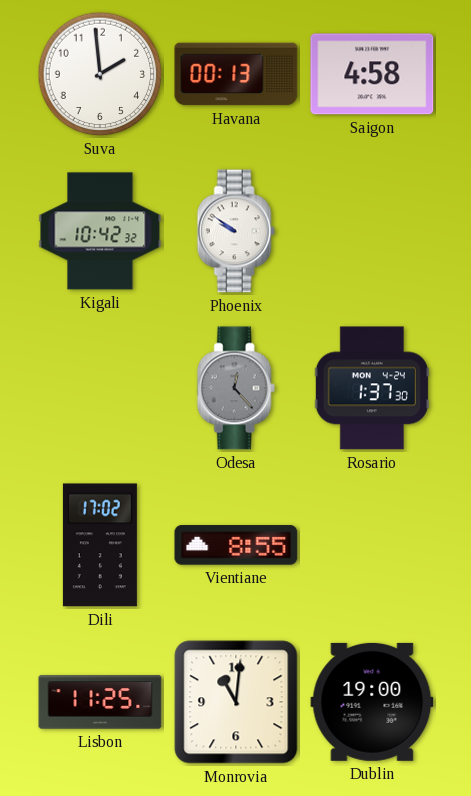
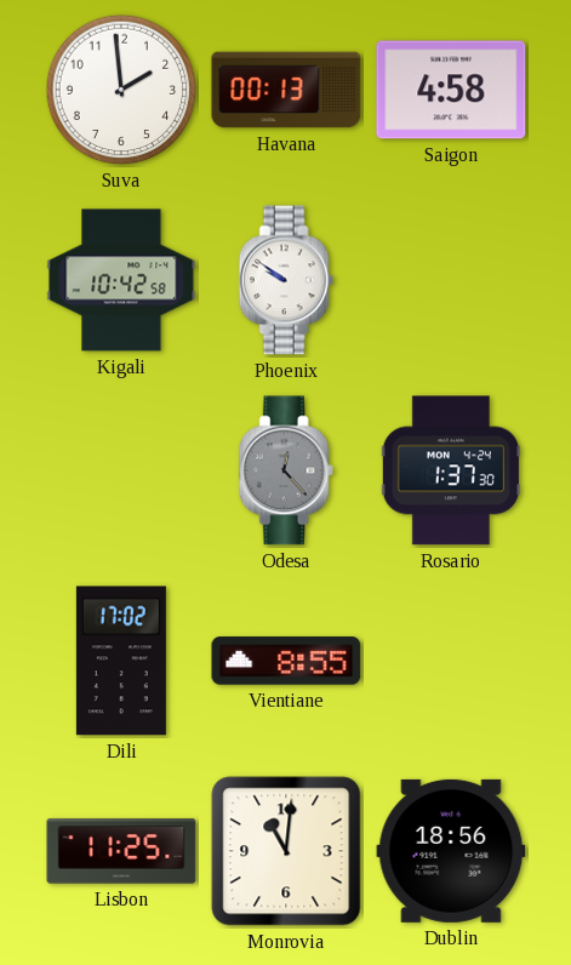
Kigali: 10:42:32 -> 10:42:58 (121, 280)
Dublin: 19:00 -> 18:56 (451, 851)
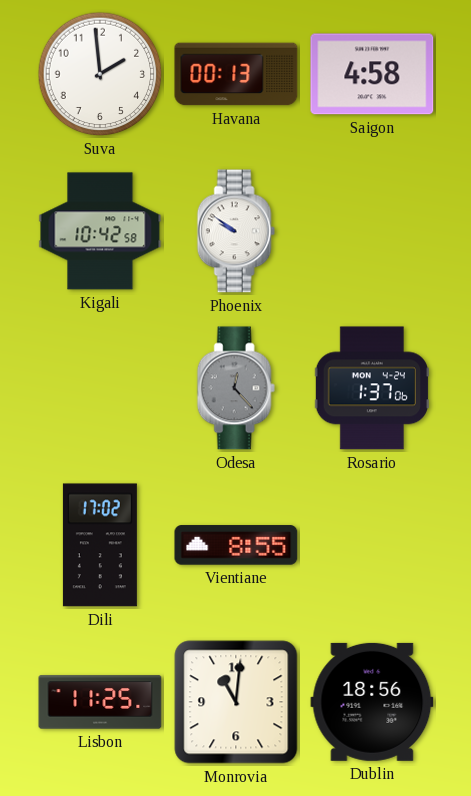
Rosario: 1:37:30 -> 1:37:06 (372, 388)
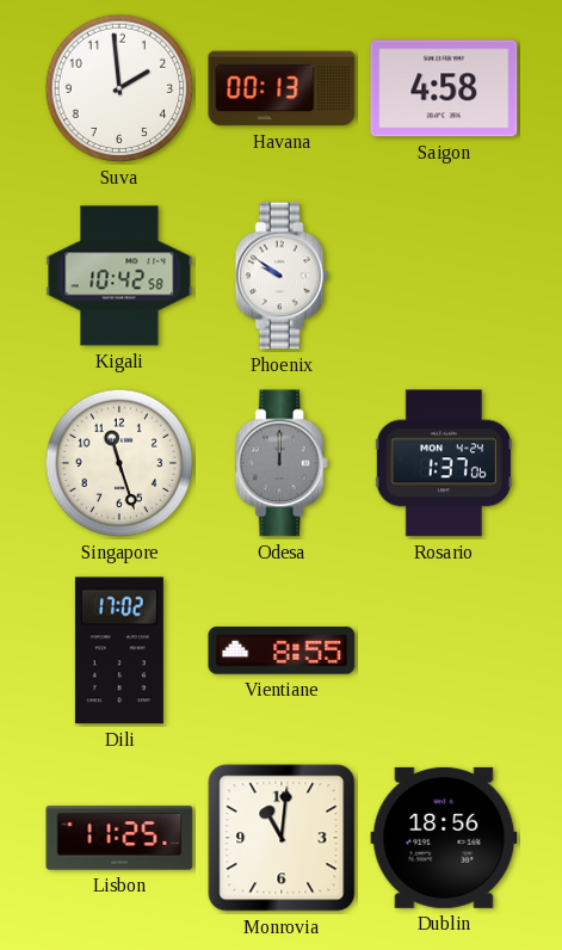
Singapore: none -> 11:27 (119, 463)
Odesa: 12:23 -> 12:00 (282, 463)
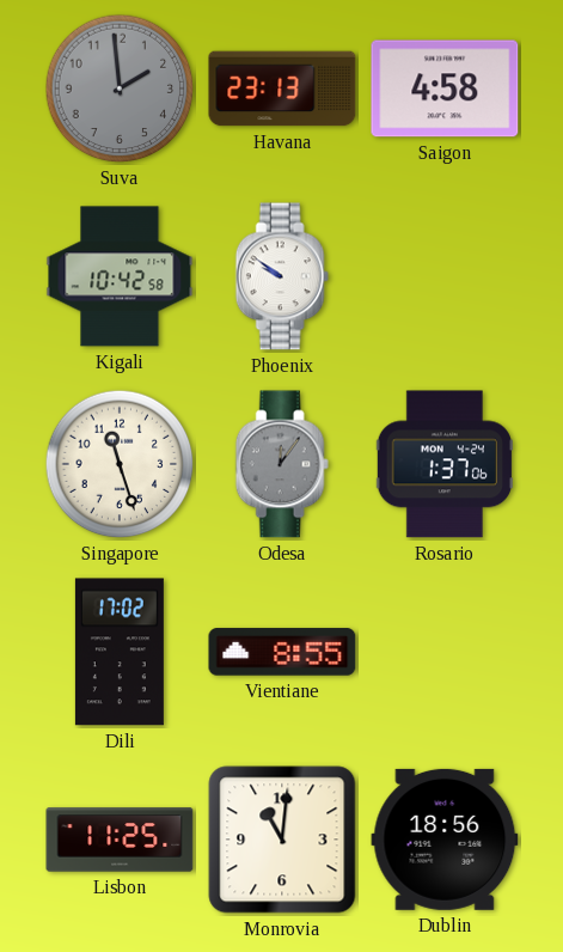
Suva dial: white -> grey (120, 89)
Havana: 00:13 -> 23:13 (282, 89)
Odesa: 12:00 -> 12:06 (282, 464)
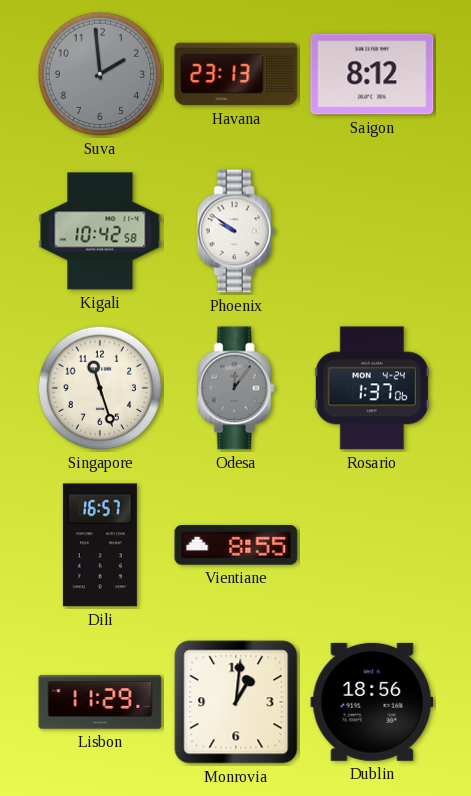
Saigon: 4:58 -> 8:12 (372, 74)
Dili: 17:02 -> 16:57 (100, 545)
Lisbon: 11:25 -> 11:29 (100, 702)
Monrovia: 11:01 -> 1:01 (236, 702)
